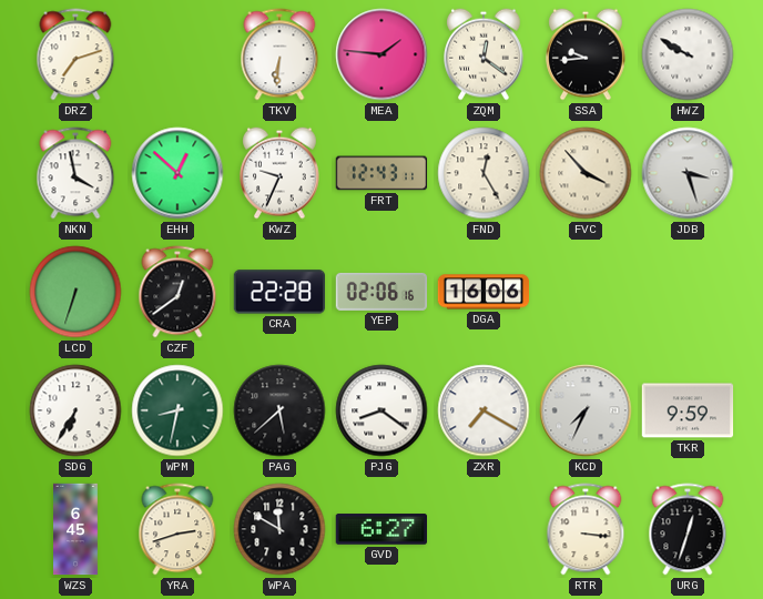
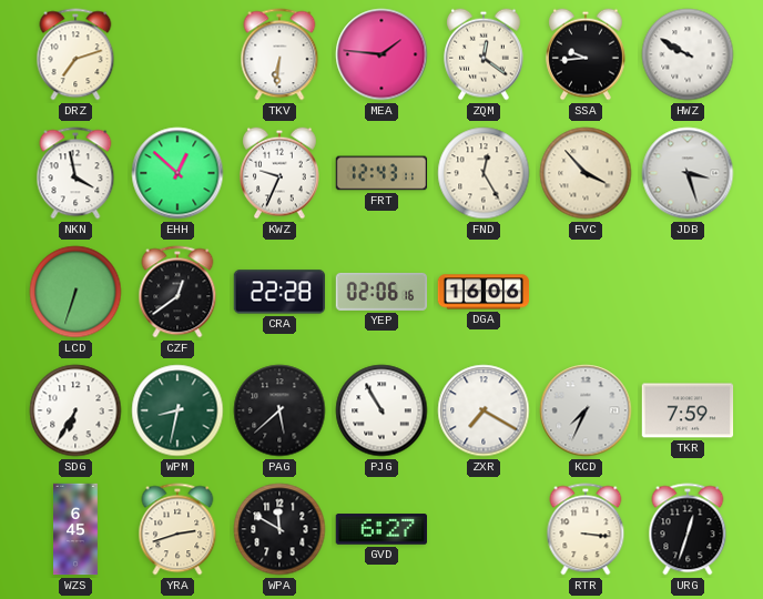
PJG: 8:21 -> 10:55 (381, 410)
TKR: 9:59 -> 7:59 (688, 410)
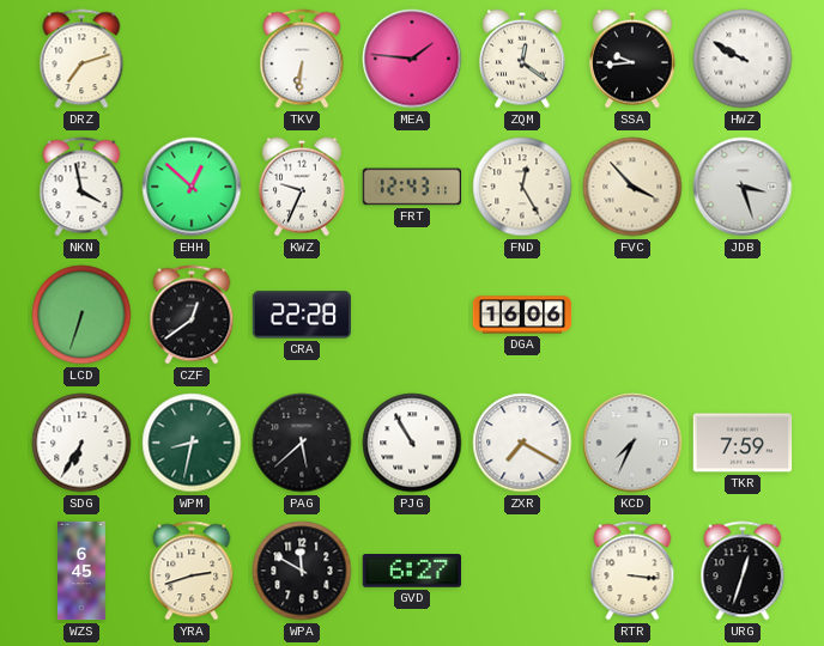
YEP: 02:06 -> none (381, 292)
